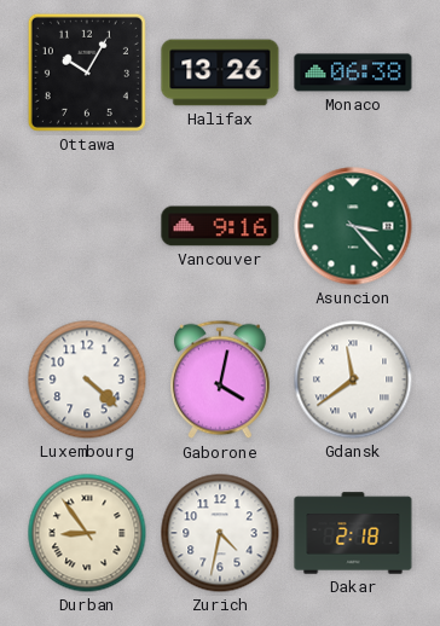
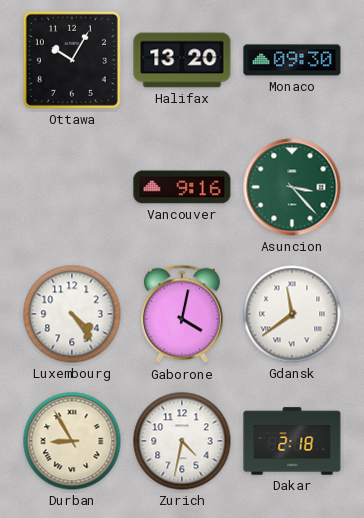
Halifax: 13:26 -> 13:20 (182, 60)
Monaco: 06:38 -> 09:30 (292, 60)
Luxembourg: 4:22 -> 4:24 (72, 314)
Durban: 8:54 -> 8:55 (72, 441)
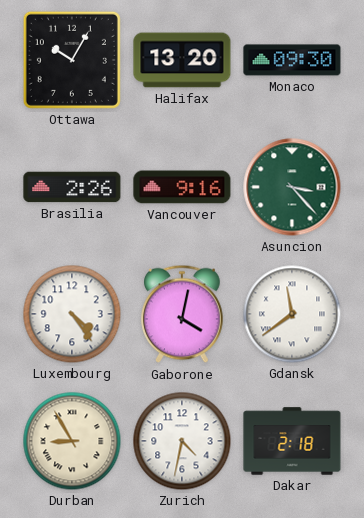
Brasilia: none -> 2:26 (72, 187)
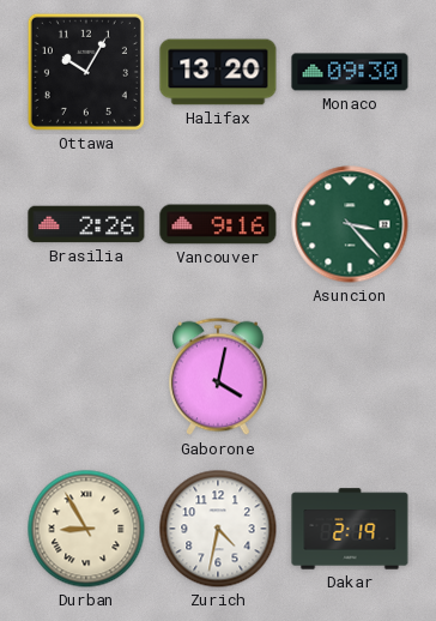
Luxembourg: 4:24 -> none (72, 314)
Gdansk: 11:39 -> none (292, 314)
Dakar: 2:18 -> 2:19 (350, 529)
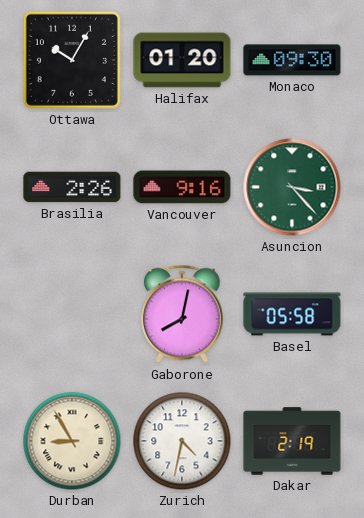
Halifax: 13:20 -> 01:20 (182, 60)
Gaborone: 4:02 -> 8:02 (182, 314)
Basel: none -> 05:58 (292, 314)
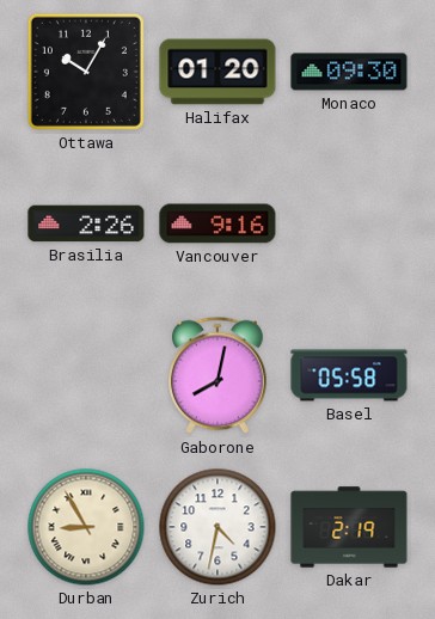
Asuncion: 3:23 -> none (292, 187)
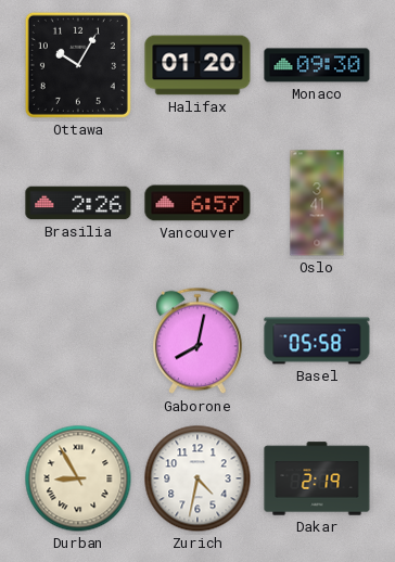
Vancouver: 9:16 -> 6:57 (197, 203)
Oslo: none -> 3:41 (317, 203)
